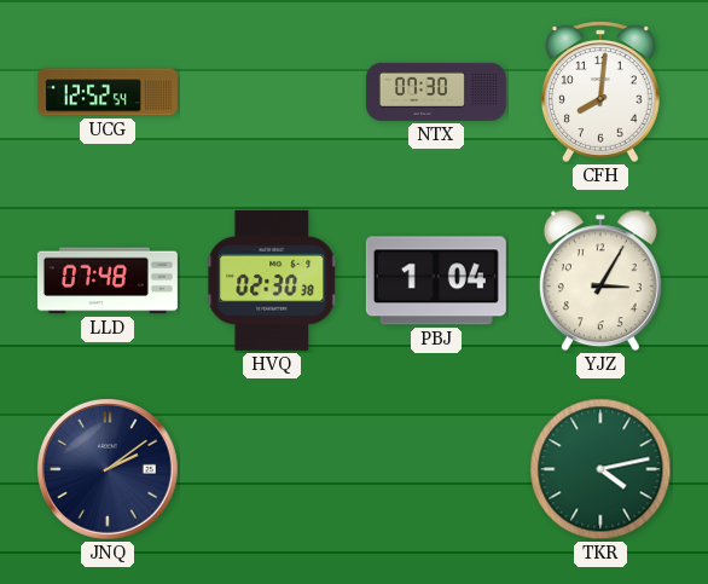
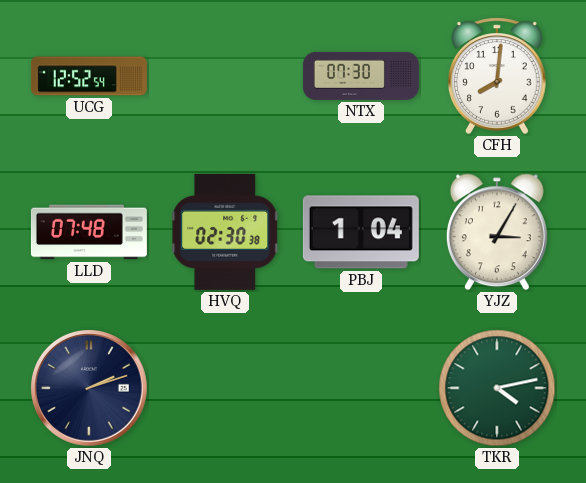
JNQ: 2:09 -> 2:12 (90, 389)
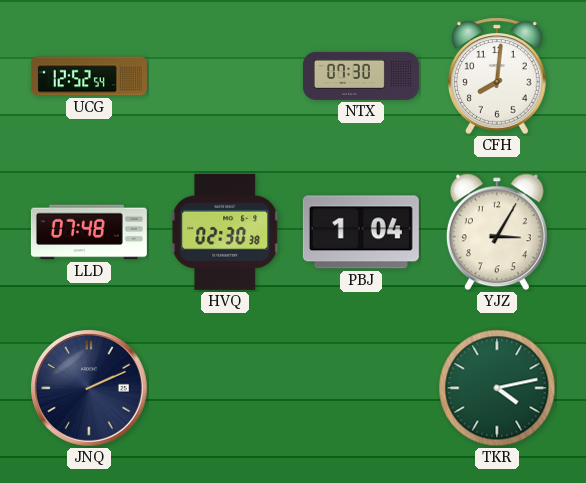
JNQ: 2:12 -> 2:11 (90, 389)
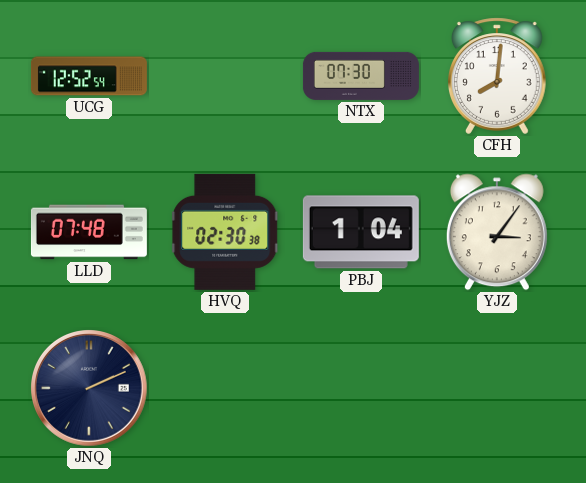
YJZ: 3:05 -> 3:06 (497, 232)
TKR: 4:13 -> none (497, 388)
